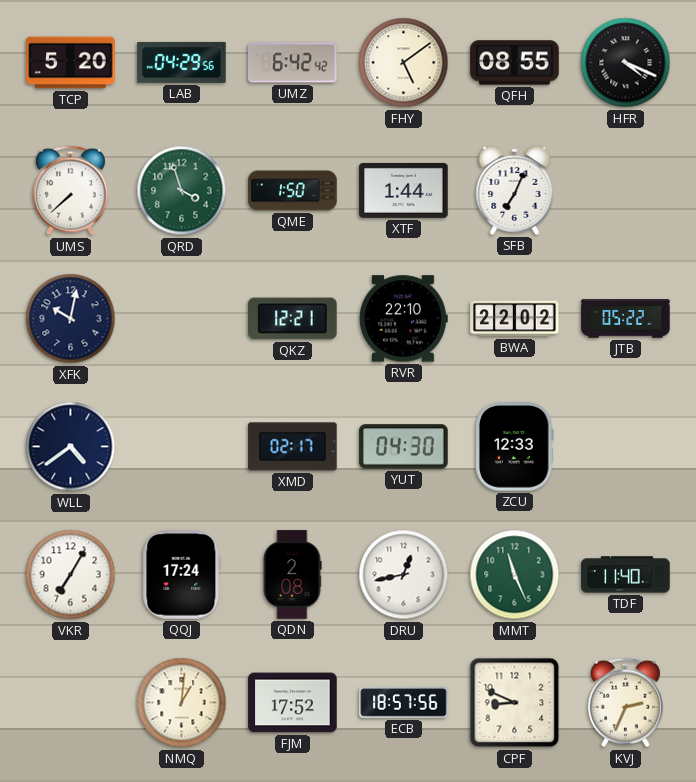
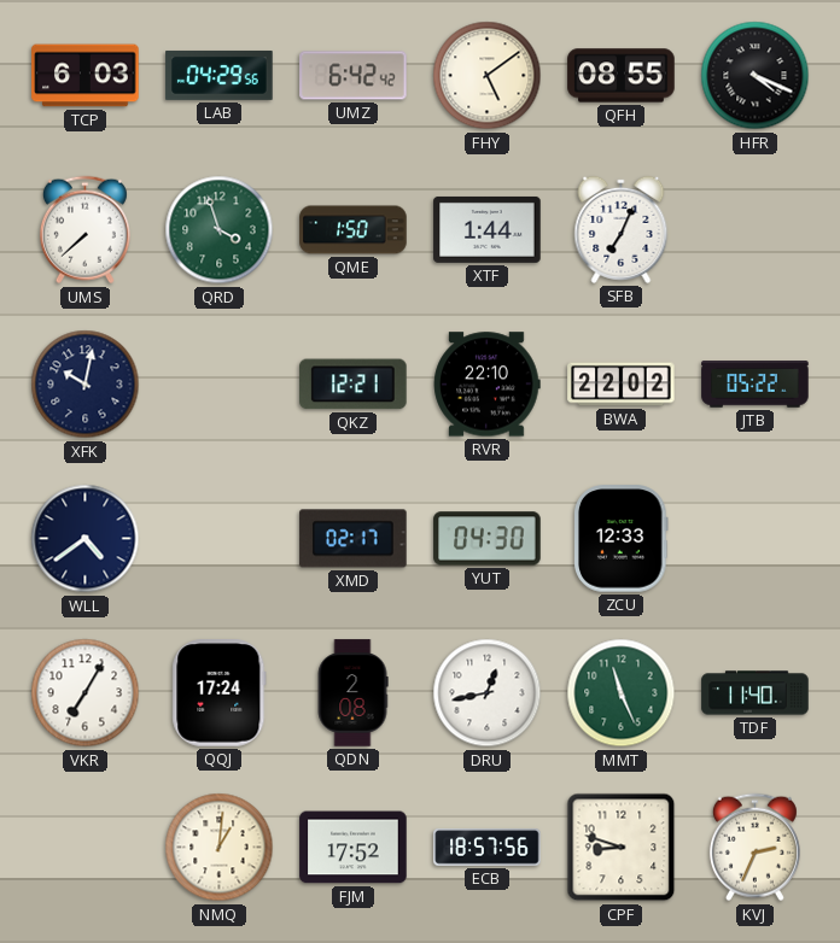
TCP: 5:20 -> 6:03 (86, 76)
CPF: 8:49 -> 8:48 (622, 848)
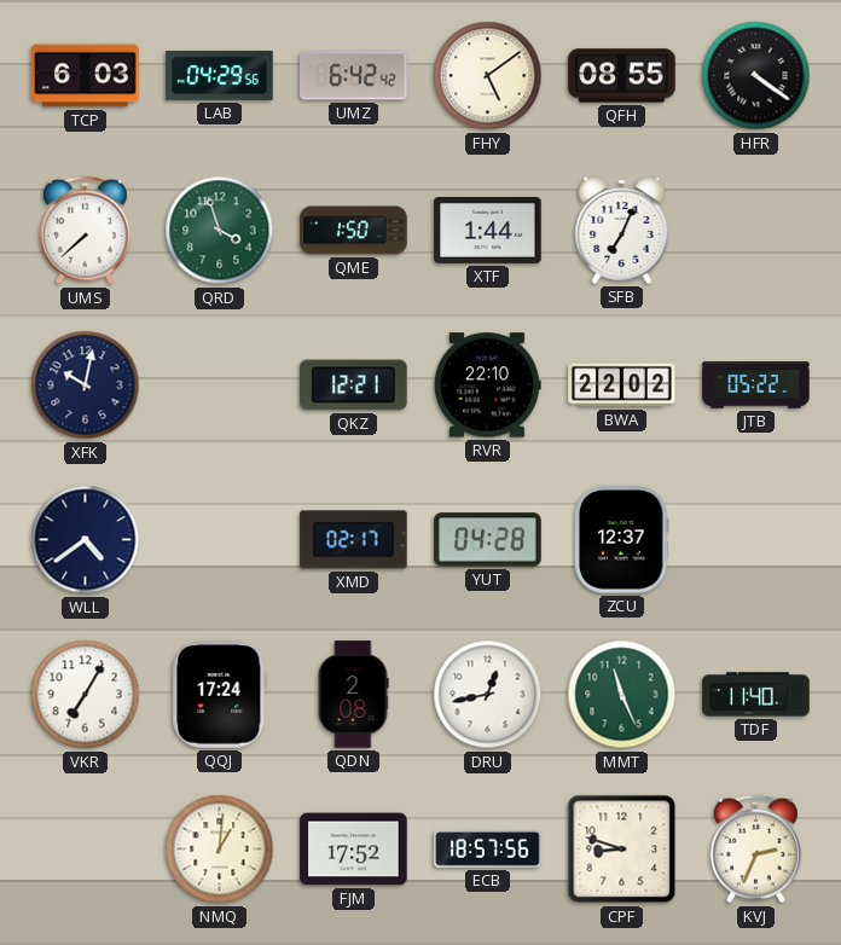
HFR: 4:19 -> 4:21 (756, 76)
YUT: 04:30 -> 04:28 (488, 540)
ZCU: 12:33 -> 12:37 (622, 540)
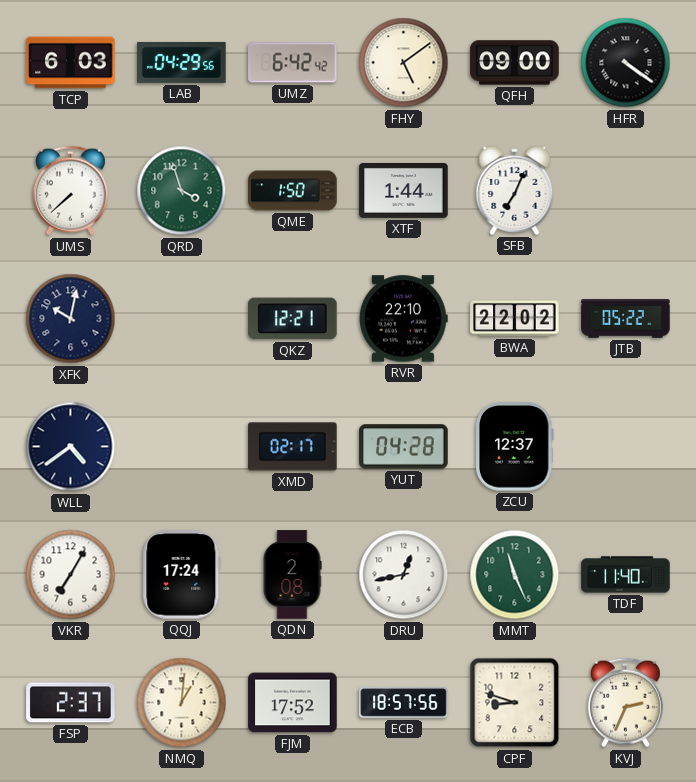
QFH: 08:55 -> 09:00 (515, 63)
FSP: none -> 2:37 (71, 703)
